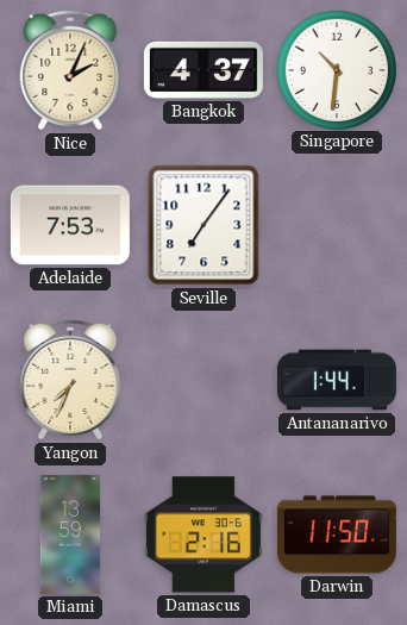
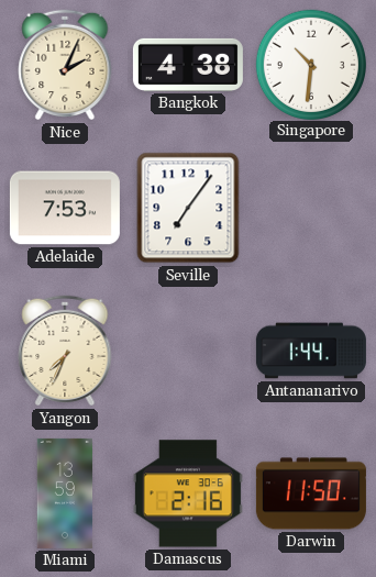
Bangkok: 4:37 -> 4:38 (188, 65)
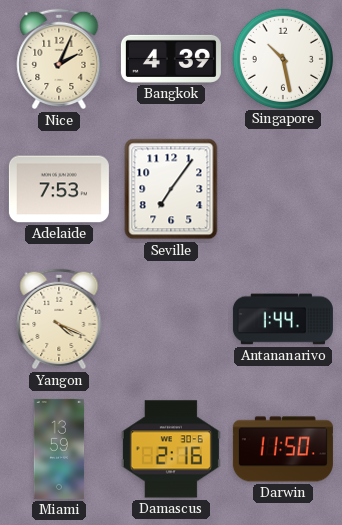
Bangkok: 4:38 -> 4:39 (171, 59)
Singapore: 10:31 -> 10:28 (282, 58)
Yangon: 7:34 -> 4:19 (59, 319)
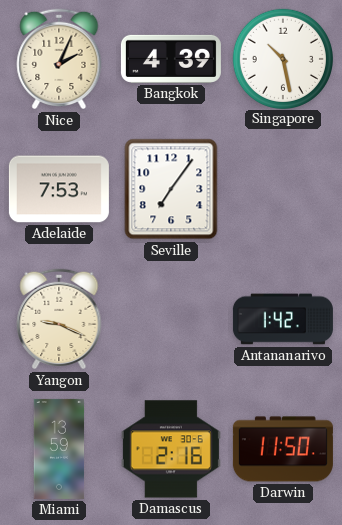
Yangon: 4:19 -> 9:19 (59, 319)
Antananarivo: 1:44 -> 1:42 (283, 319)
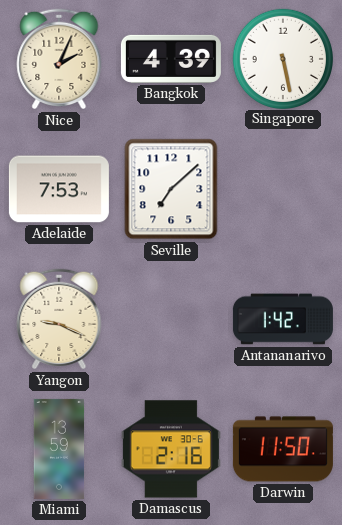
Singapore: 10:28 -> 5:28 (282, 58)
Seville: 7:06 -> 7:08 (171, 189)
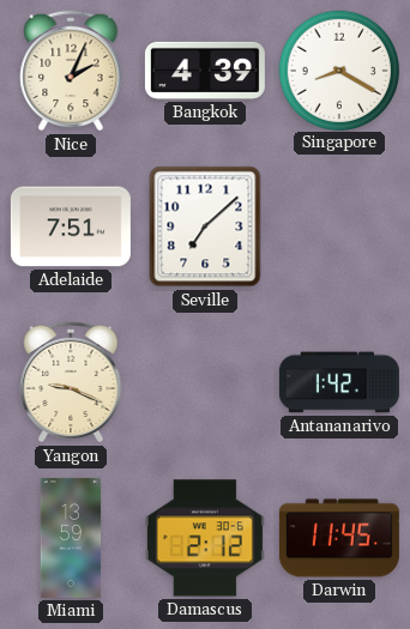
Singapore: 5:28 -> 8:20 (338, 69)
Adelaide: 7:53 -> 7:51 (71, 226)
Damascus: 2:16 -> 2:12 (205, 538)
Darwin: 11:50 -> 11:45 (339, 538)
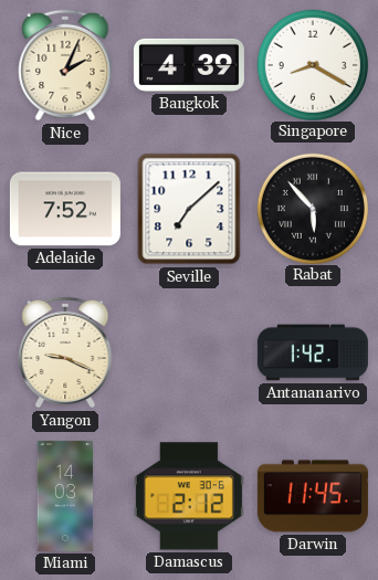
Adelaide: 7:51 -> 7:52 (65, 209)
Rabat: none -> 5:53 (312, 208)
Miami: 13:59 -> 14:03 (65, 496)
